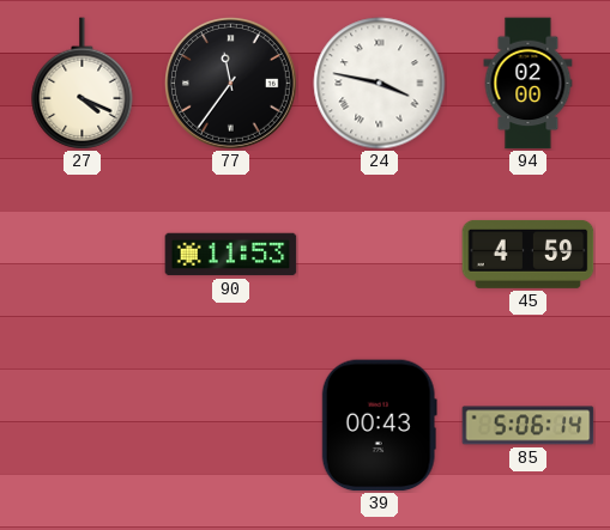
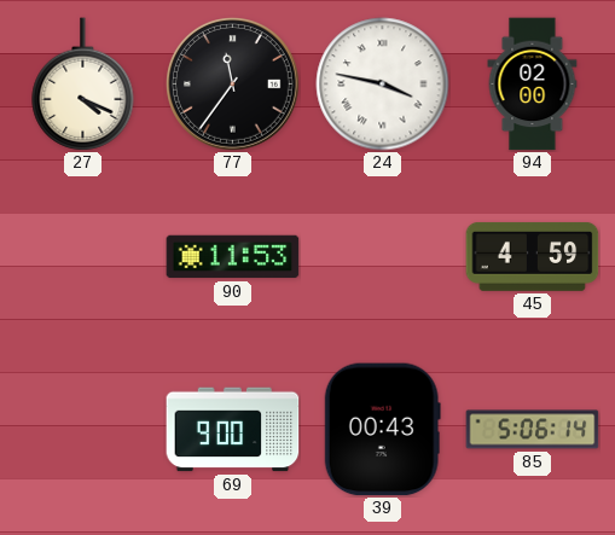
69: none -> 9:00 (233, 430)
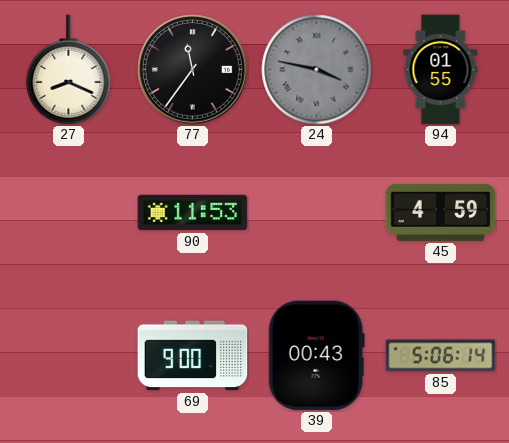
27: 4:19 -> 8:19 (69, 70)
24 dial: white -> grey (317, 70)
94: 02:00 -> 01:55 (441, 70)
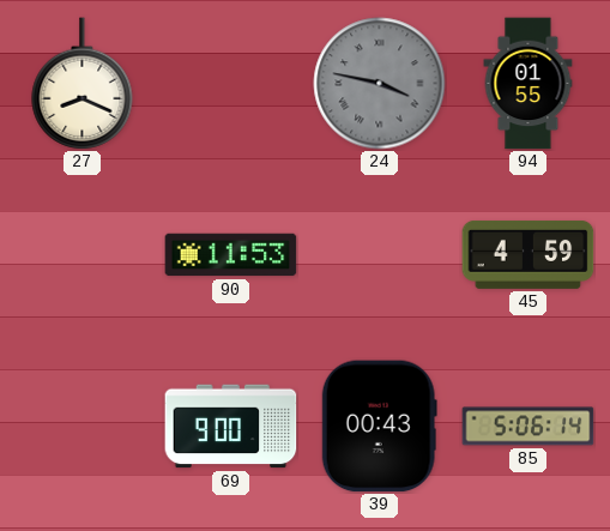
77: 11:36 -> none (193, 70)
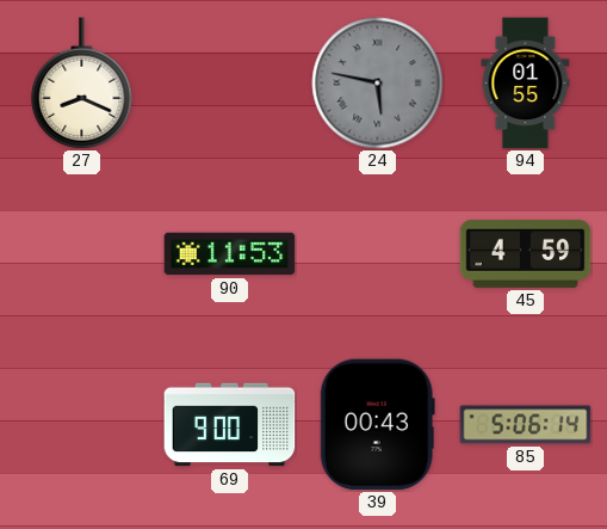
24: 3:47 -> 5:47 (378, 84)
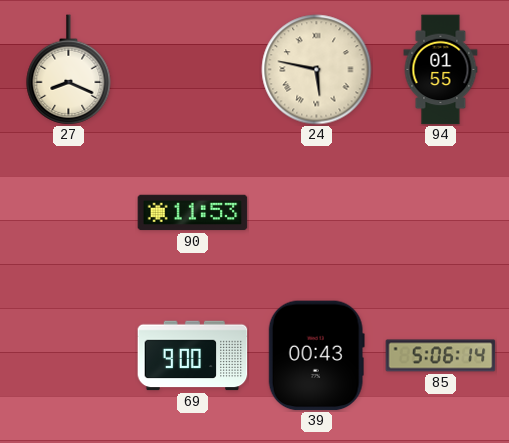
24 dial: grey -> cream (317, 70)
45: 4:59 -> none (526, 253)
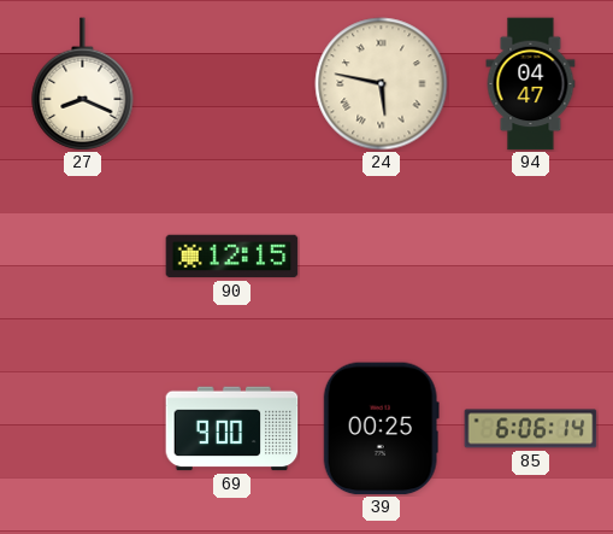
94: 01:55 -> 04:47 (531, 84)
90: 11:53 -> 12:15 (232, 257)
39: 00:43 -> 00:25 (381, 429)
85: 5:06 -> 6:06 (531, 429)
